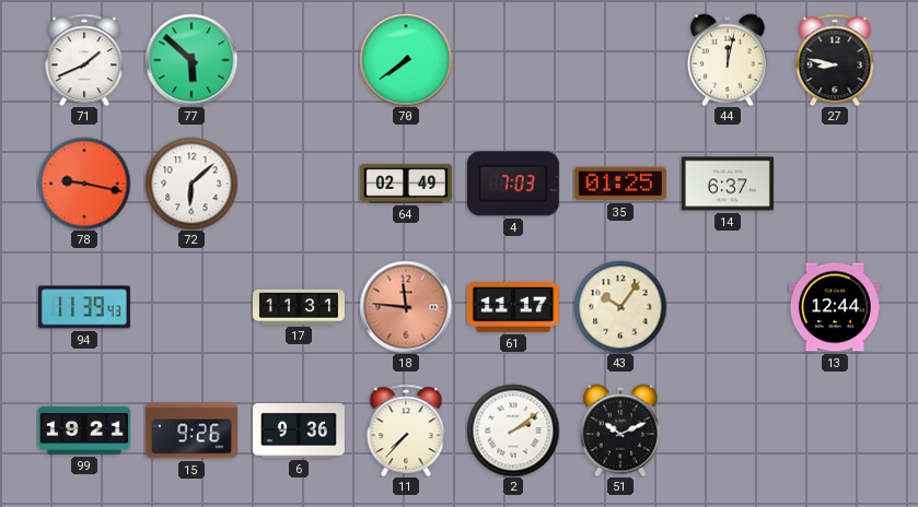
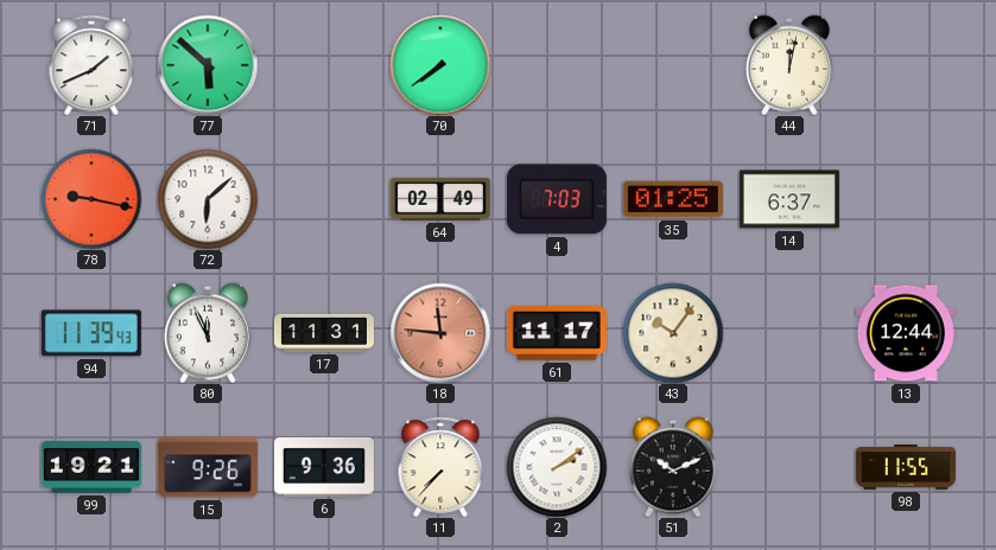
27: 8:47 -> none (835, 60)
80: none -> 11:56 (208, 333)
98: none -> 11:55 (906, 467)
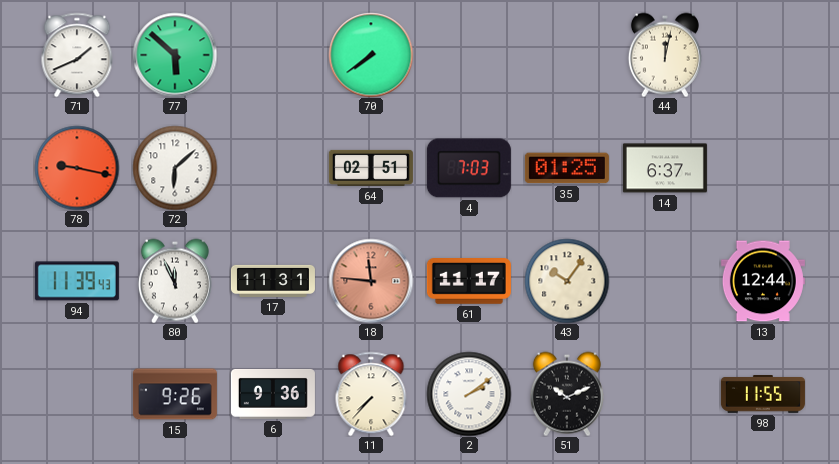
64: 02:49 -> 02:51 (371, 168)
99: 19:21 -> none (91, 467)
